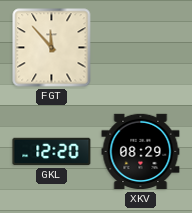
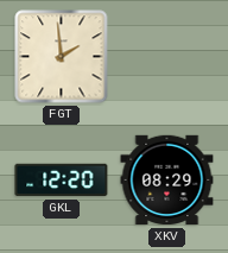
FGT: 11:53 -> 1:59 (62, 57)
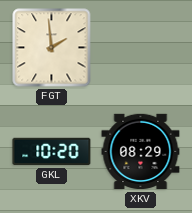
GKL: 12:20 -> 10:20 (52, 152)
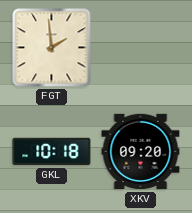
GKL: 10:20 -> 10:18 (52, 152)
XKV: 08:29 -> 09:20 (141, 152)
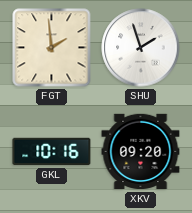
SHU: none -> 1:57 (141, 48)
GKL: 10:18 -> 10:16 (52, 152)
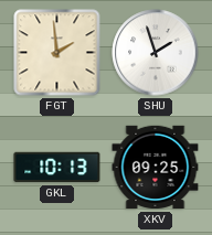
GKL: 10:16 -> 10:13 (57, 168)
XKV: 09:20 -> 09:25 (156, 168)
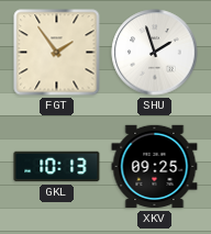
FGT: 1:59 -> 1:54 (57, 53)
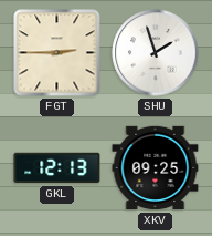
FGT: 1:54 -> 2:45 (57, 53)
GKL: 10:13 -> 12:13 (57, 168)
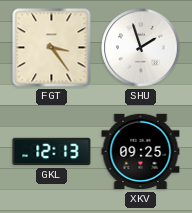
FGT: 2:45 -> 3:24 (52, 48)
